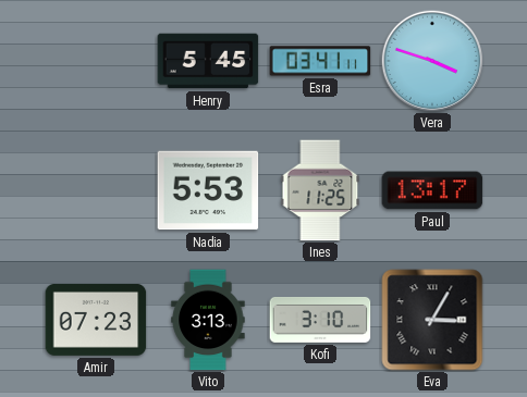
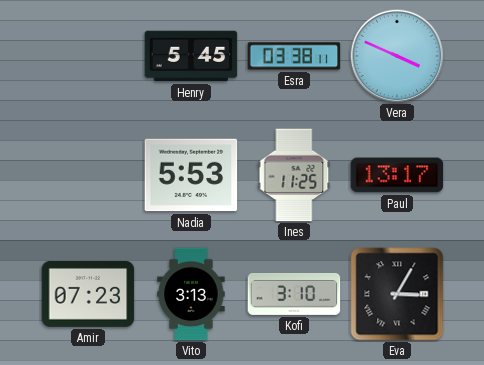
Esra: 03:41 -> 03:38 (294, 56)
Vera: 3:48 -> 3:49 (397, 56)
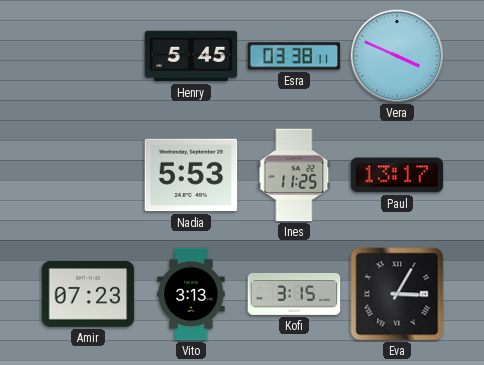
Kofi: 3:10 -> 3:15 (294, 294)
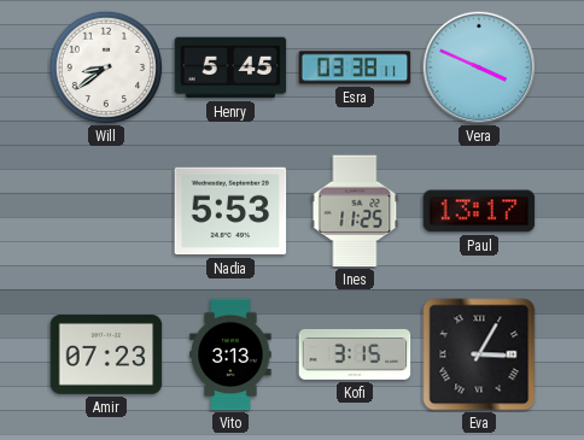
Will: none -> 8:39 (105, 66)
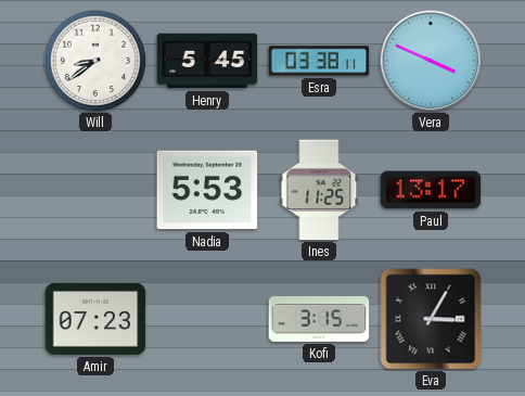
Vito: 3:13 -> none (230, 354)
